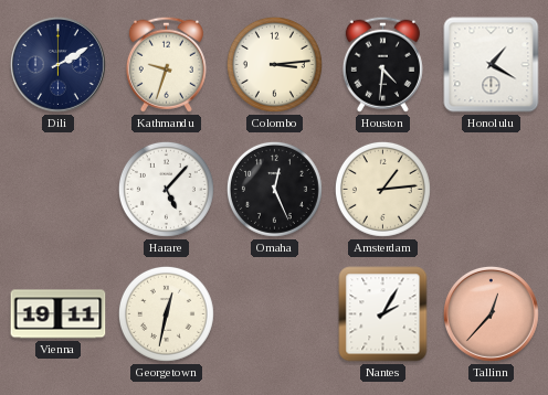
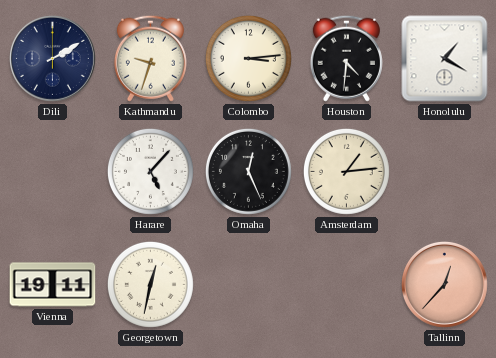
Nantes: 2:05 -> none (383, 314)
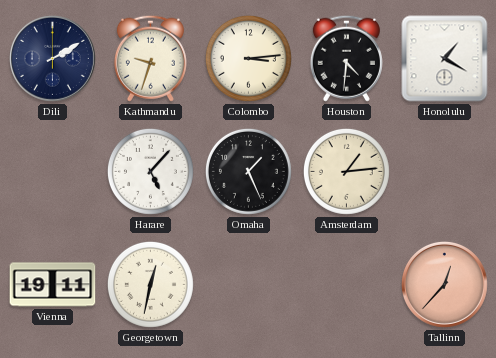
Omaha: 12:26 -> 1:26 (248, 171)
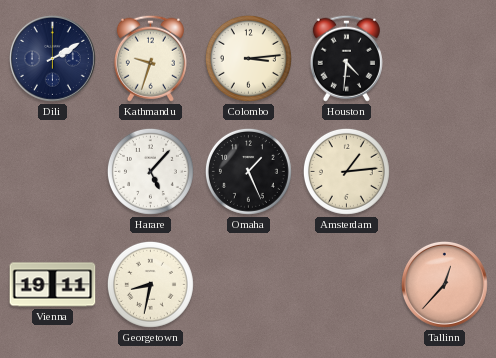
Honolulu: 1:20 -> none (445, 59)
Georgetown: 12:32 -> 8:32 (150, 284)
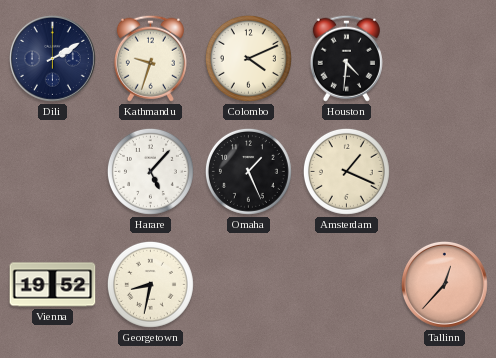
Colombo: 3:14 -> 4:11 (248, 58)
Amsterdam: 1:14 -> 1:19 (346, 171)
Vienna: 19:11 -> 19:52 (53, 285)
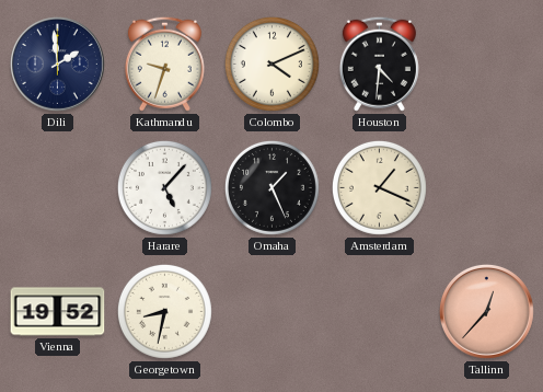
Dili: 2:10 -> 1:59 (57, 64)
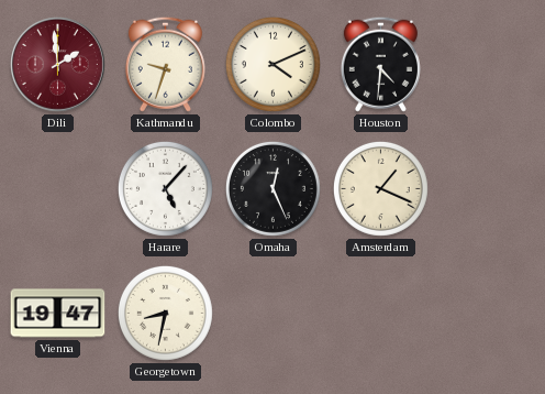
Dili dial: navy -> burgundy (57, 64)
Omaha: 1:26 -> 12:26 (272, 188)
Vienna: 19:52 -> 19:47 (58, 314)
Tallinn: 12:37 -> none (486, 311)
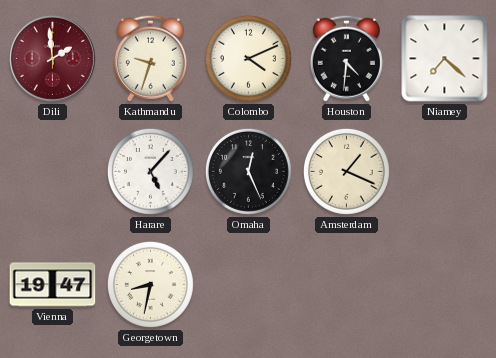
Niamey: none -> 7:22 (445, 59)
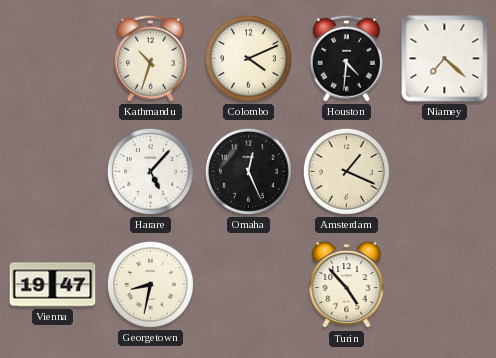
Dili: 1:59 -> none (52, 58)
Kathmandu: 9:33 -> 10:33 (150, 58)
Turin: none -> 4:53 (347, 285)
